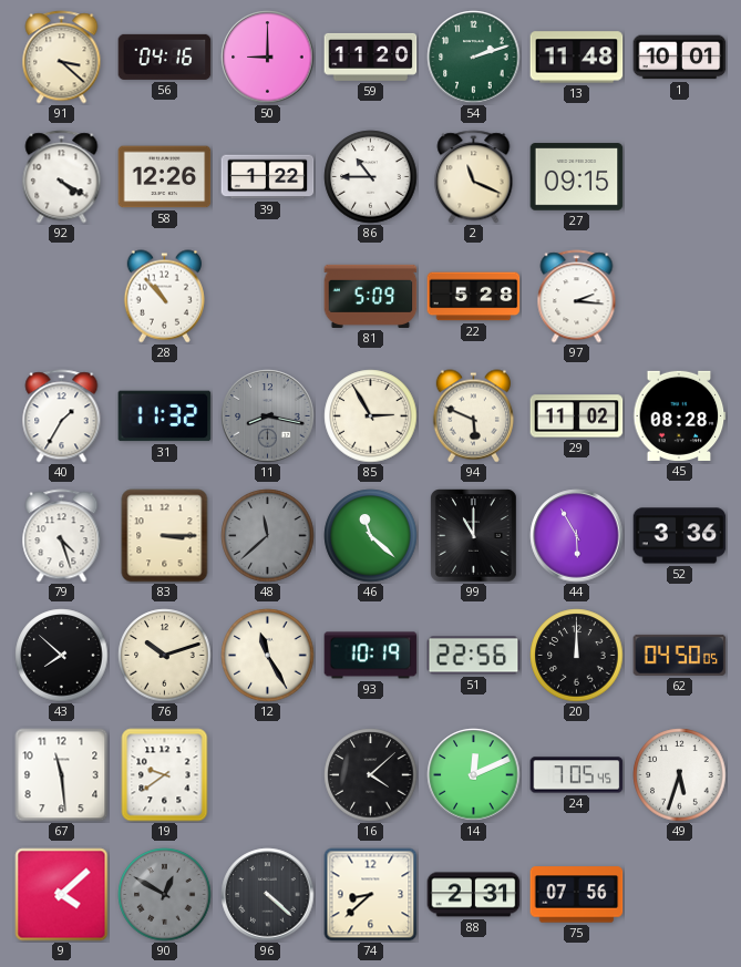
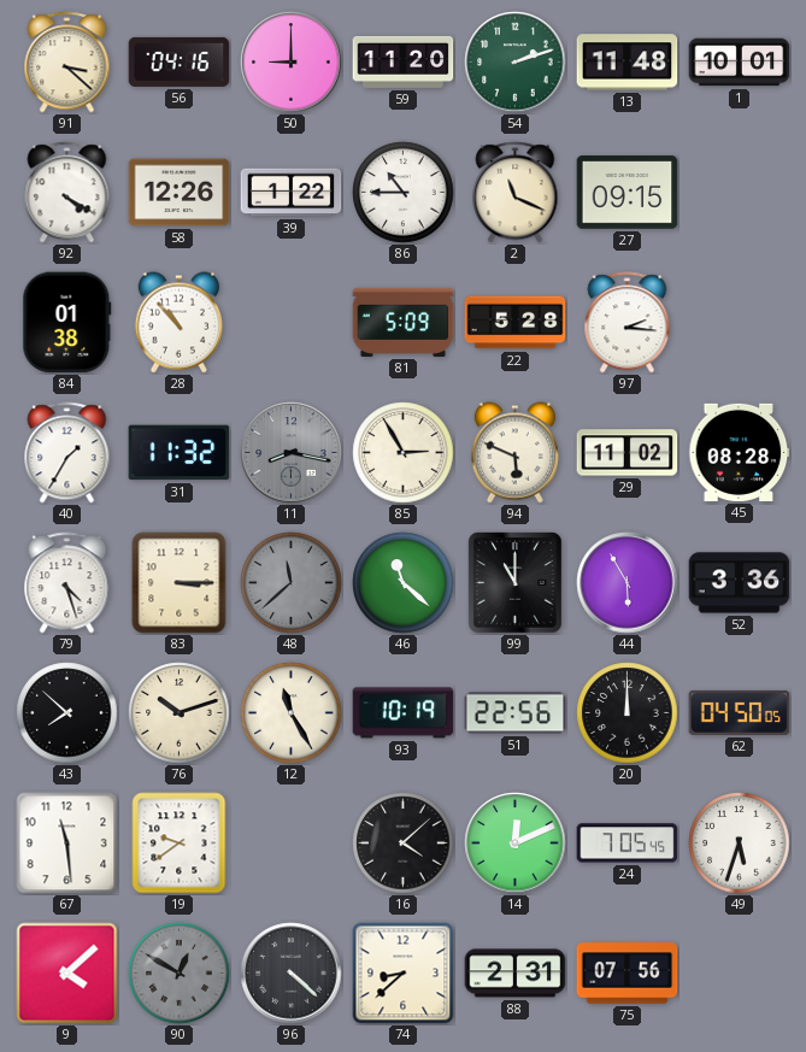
84: none -> 01:38 (67, 323)
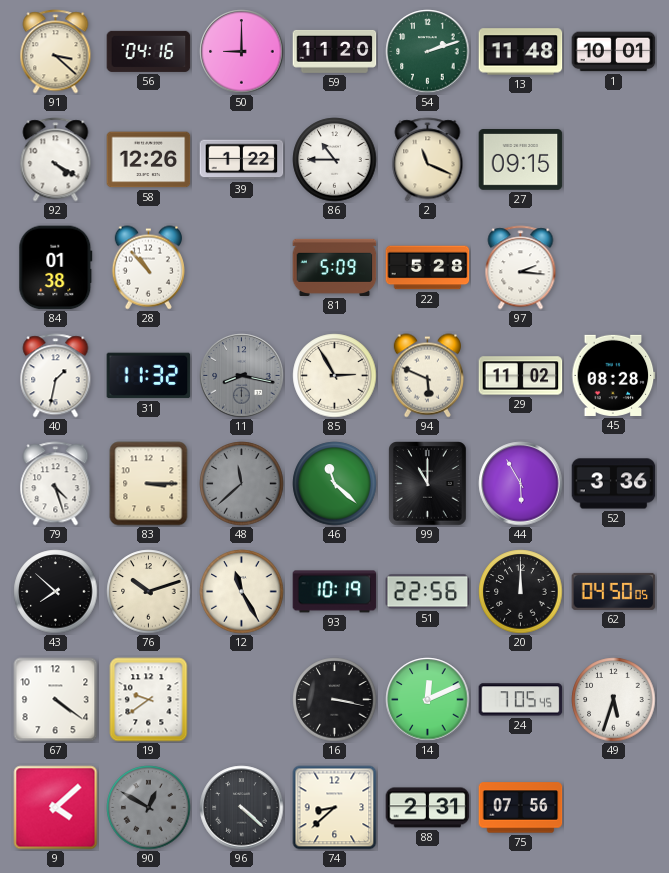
40: 1:35 -> 1:32 (56, 376)
67: 11:29 -> 4:21 (56, 700)
16: 4:08 -> 3:17 (335, 700)
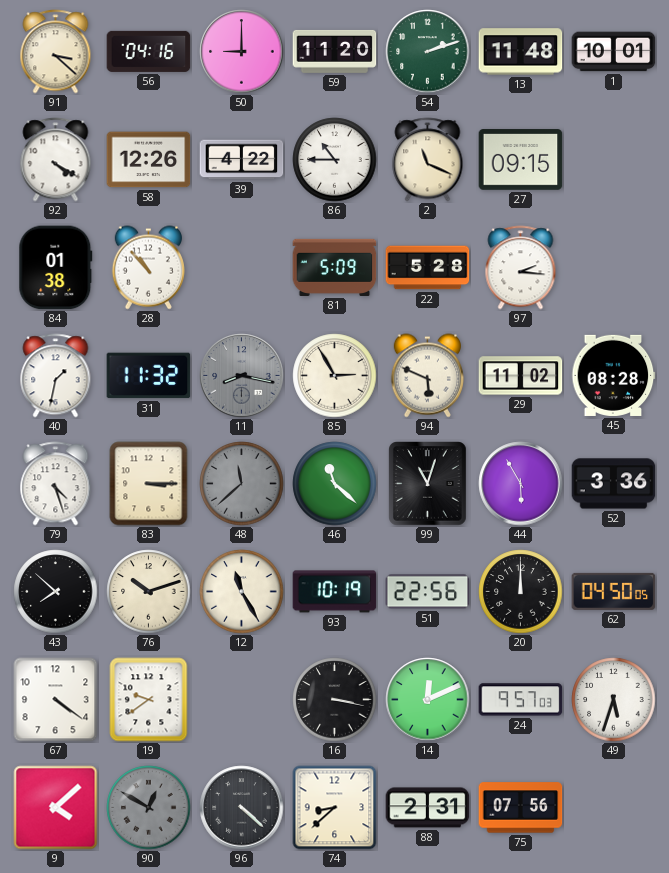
39: 1:22 -> 4:22 (242, 160)
99: 11:00 -> 11:03 (428, 484)
24: 7:05 -> 9:57 (521, 700)
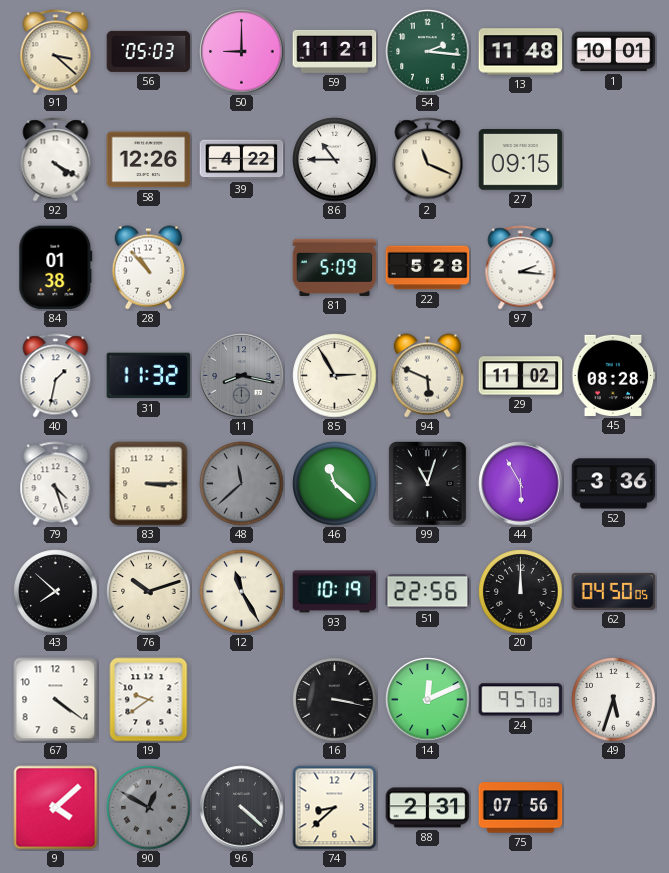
56: 04:16 -> 05:03 (149, 51)
59: 11:20 -> 11:21 (335, 51)
54: 2:12 -> 2:16 (428, 52)
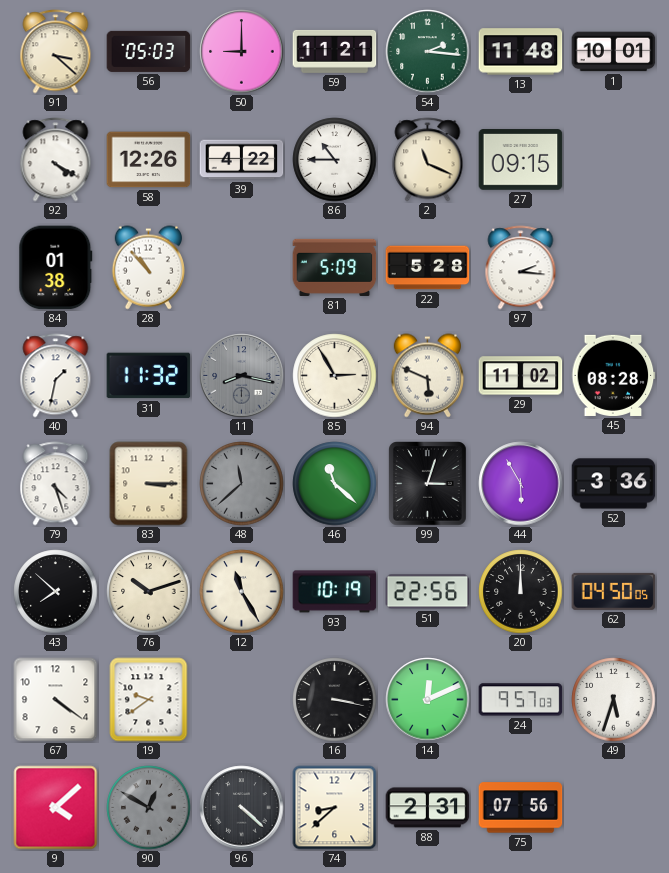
99: 11:03 -> 3:03 (428, 484)
